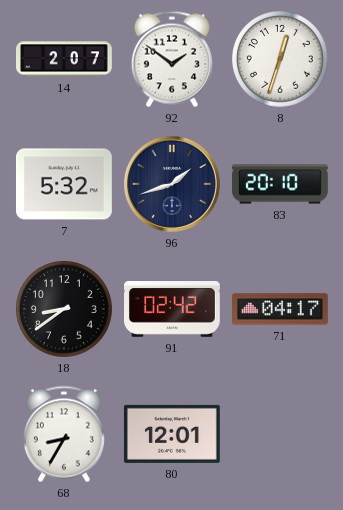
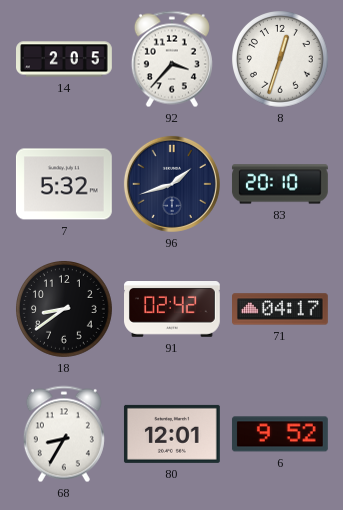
14: 2:07 -> 2:05 (65, 59)
92: 1:51 -> 3:37 (172, 59)
6: none -> 9:52 (280, 434)
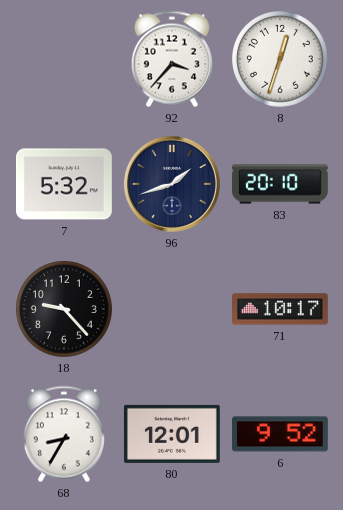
14: 2:05 -> none (65, 59)
18: 8:39 -> 9:23 (65, 310)
91: 02:42 -> none (173, 310)
71: 04:17 -> 10:17 (281, 309)
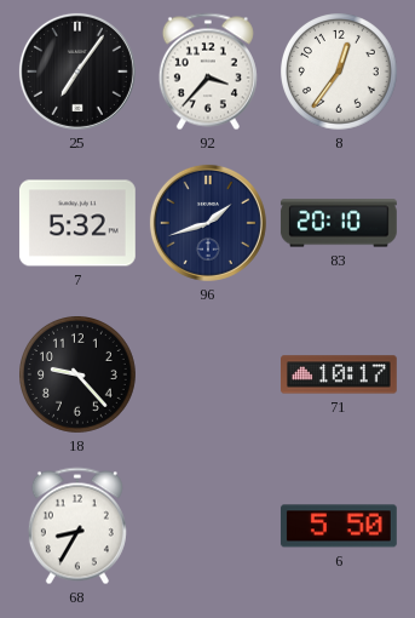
25: none -> 7:06 (77, 71)
8: 12:33 -> 12:36 (340, 73)
80: 12:01 -> none (172, 434)
6: 9:52 -> 5:50 (339, 526)
